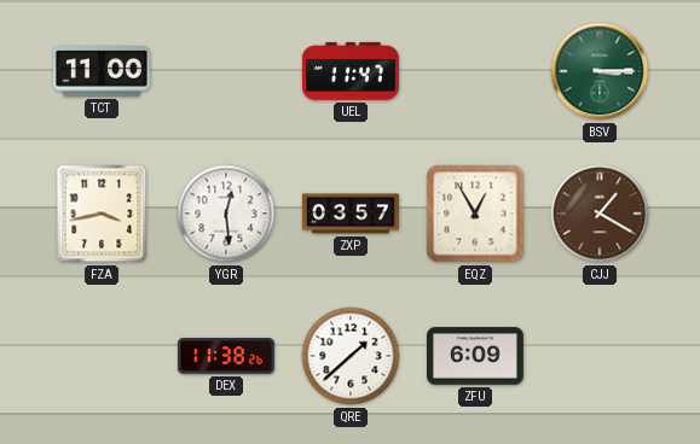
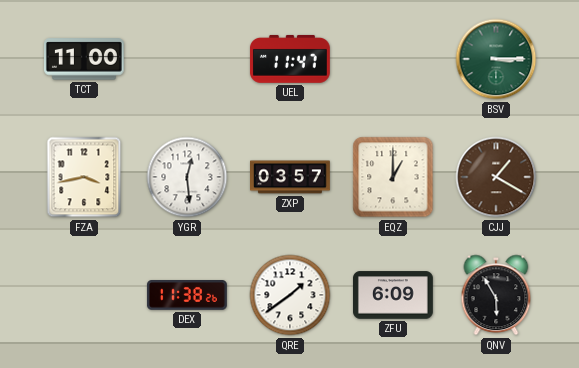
EQZ: 12:55 -> 1:00 (393, 177)
QRE: 1:38 -> 1:39 (290, 295)
QNV: none -> 5:55 (496, 295)
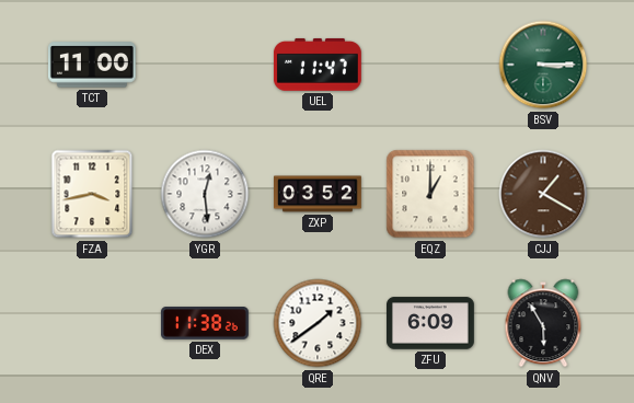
ZXP: 03:57 -> 03:52 (319, 194)
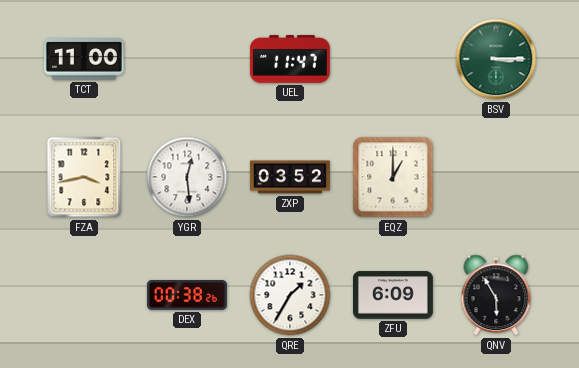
CJJ: 1:20 -> none (543, 194)
DEX: 11:38 -> 00:38 (187, 296)
QRE: 1:39 -> 1:35 (290, 295)
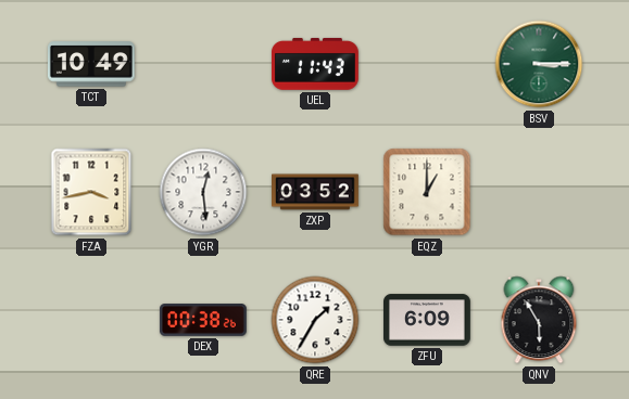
TCT: 11:00 -> 10:49 (91, 64)
UEL: 11:47 -> 11:43 (315, 64)
